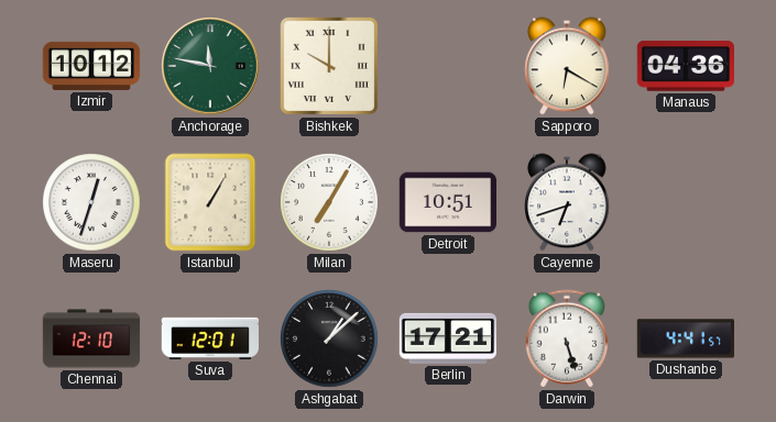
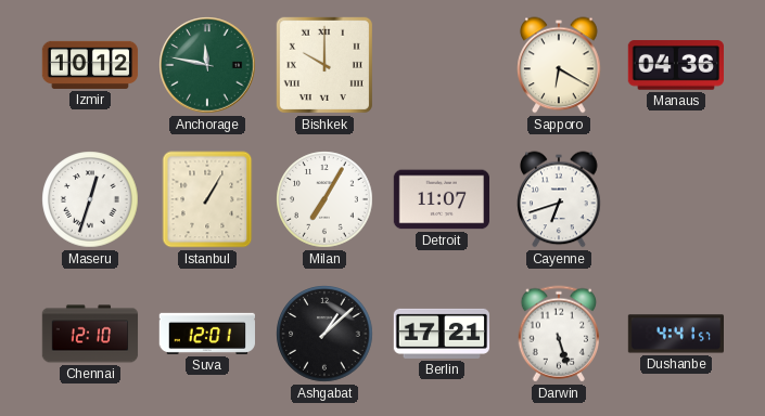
Detroit: 10:51 -> 11:07 (441, 199)
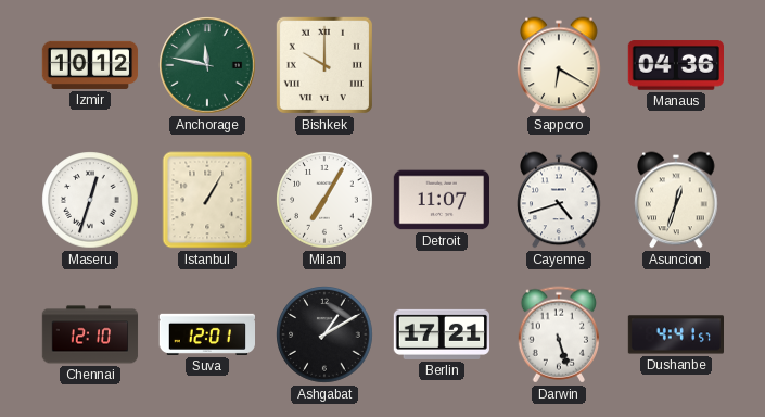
Cayenne: 6:42 -> 4:42 (559, 200)
Asuncion: none -> 12:33 (676, 200)
Ashgabat: 1:08 -> 1:10 (324, 334)
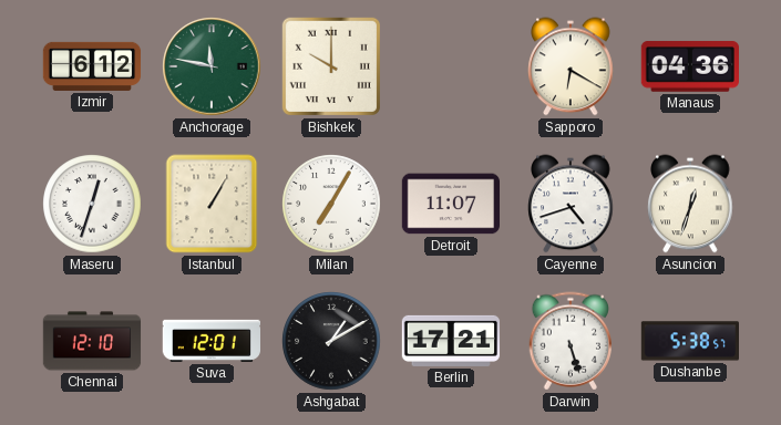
Izmir: 10:12 -> 6:12 (92, 66)
Dushanbe: 4:41 -> 5:38 (689, 341)
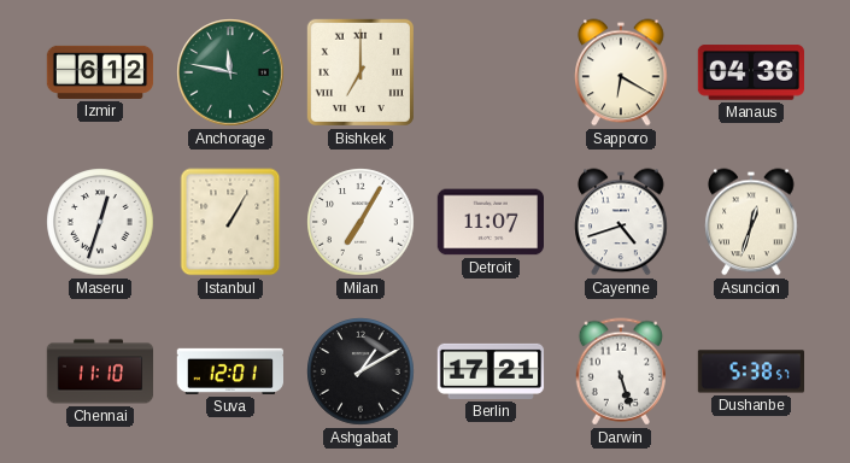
Bishkek: 10:00 -> 7:00 (360, 72)
Chennai: 12:10 -> 11:10 (100, 371)
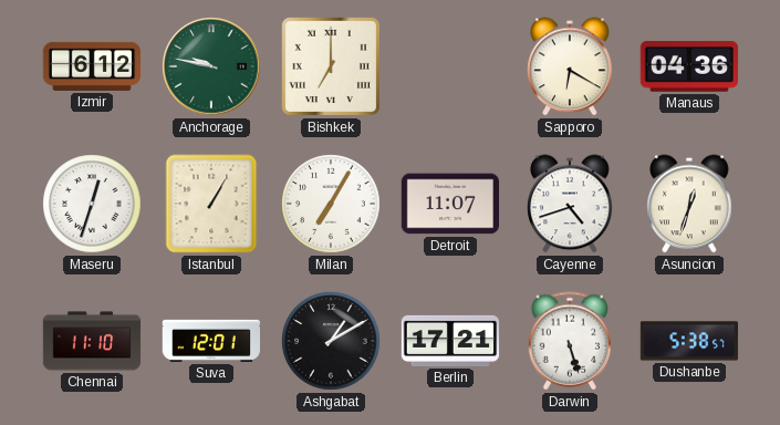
Anchorage: 11:47 -> 9:47 (211, 66)
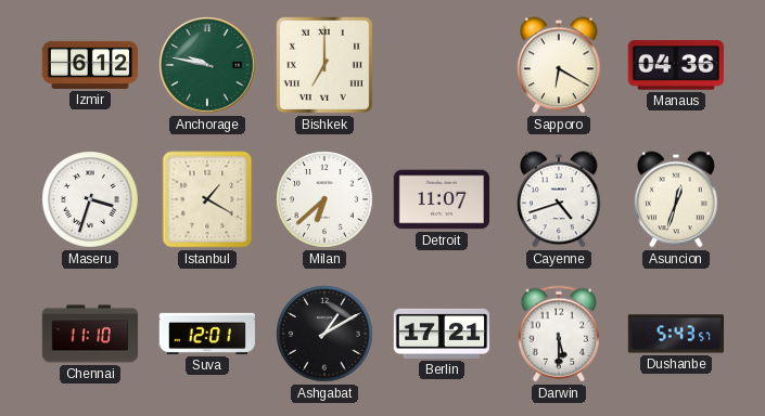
Maseru: 12:33 -> 3:33 (90, 199)
Istanbul: 1:05 -> 1:20 (207, 199)
Milan: 7:05 -> 6:38 (324, 199)
Darwin: 5:27 -> 5:30 (558, 334)
Dushanbe: 5:38 -> 5:43 (675, 334)
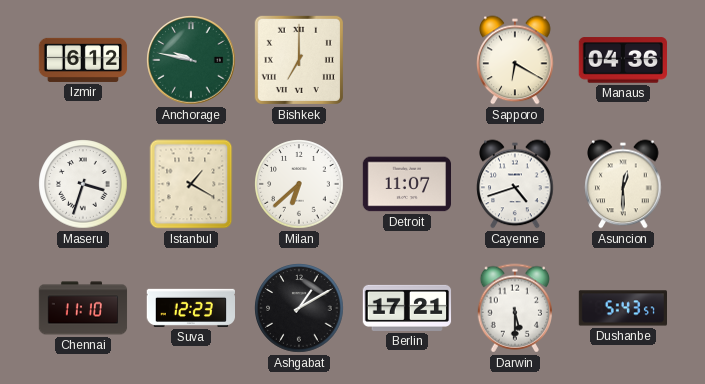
Asuncion: 12:33 -> 12:30 (623, 184)
Suva: 12:01 -> 12:23 (190, 308)
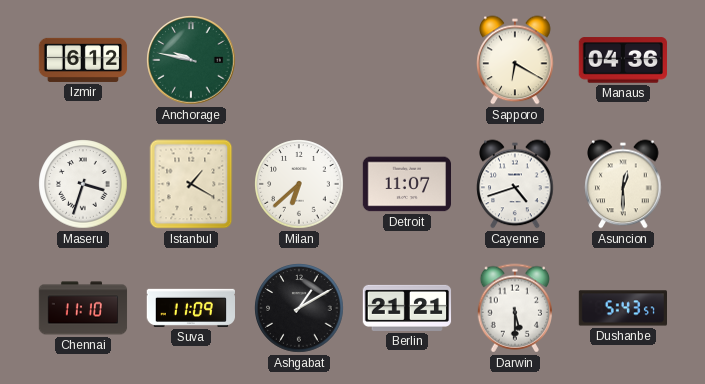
Bishkek: 7:00 -> none (299, 60)
Suva: 12:23 -> 11:09 (190, 308)
Berlin: 17:21 -> 21:21 (407, 308)
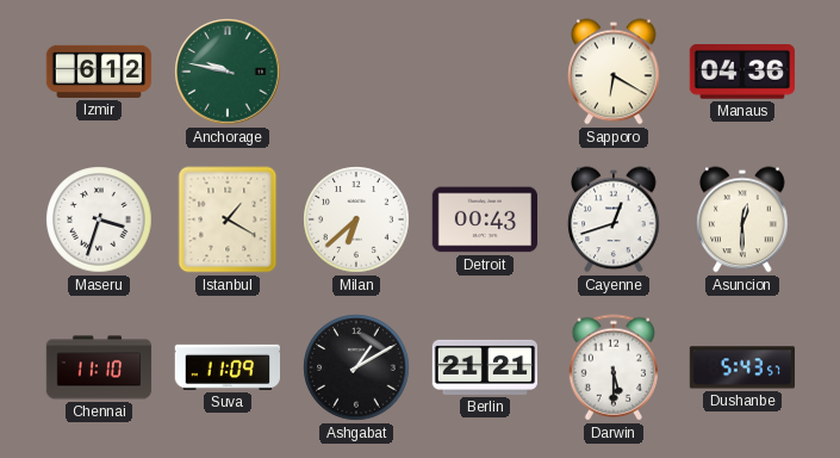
Detroit: 11:07 -> 00:43 (484, 219)
Cayenne: 4:42 -> 12:42 (614, 219)
